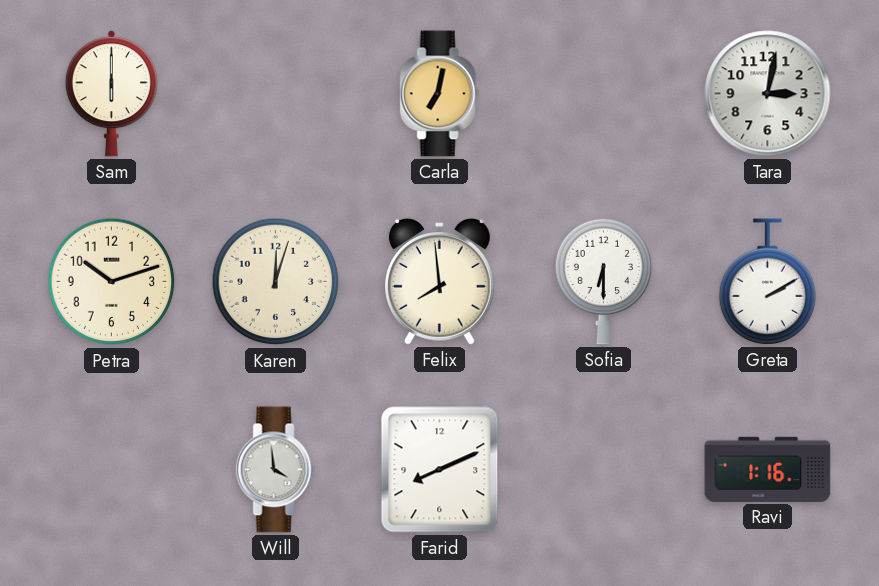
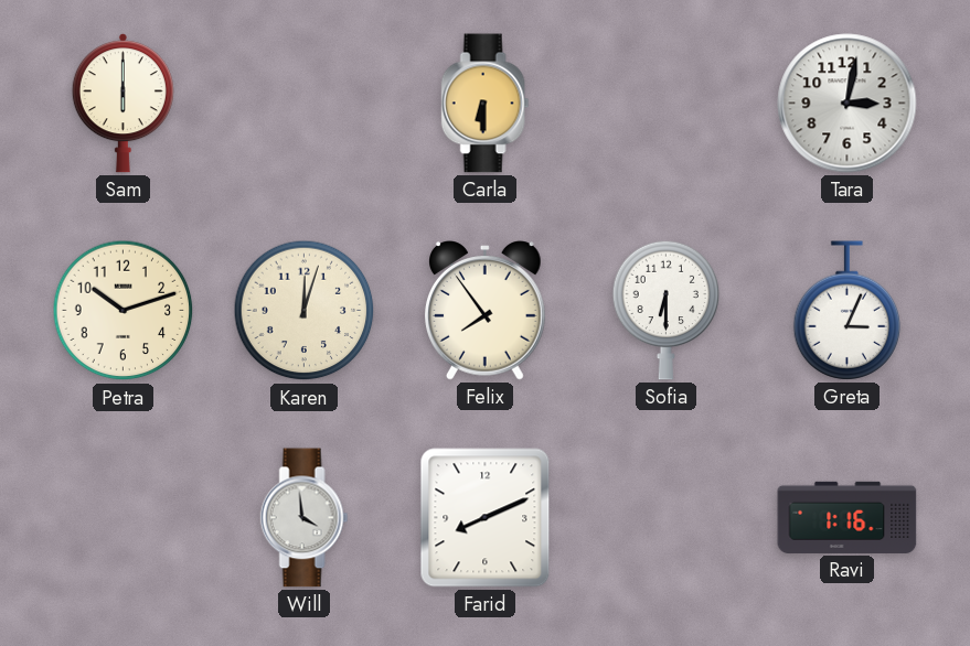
Carla: 7:02 -> 6:30 (486, 104)
Felix: 7:59 -> 7:54 (486, 311)
Greta: 2:10 -> 3:04 (848, 311)
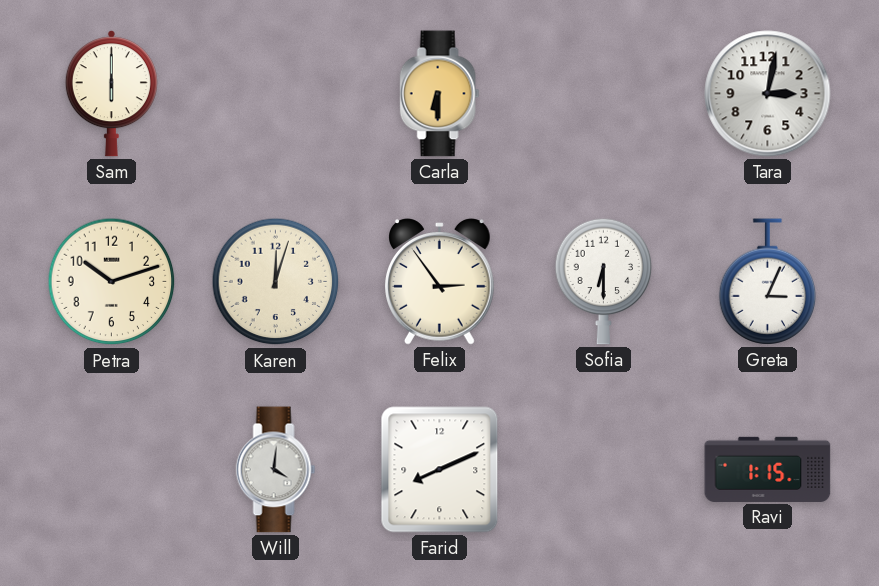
Felix: 7:54 -> 2:54 (440, 282)
Will: 3:59 -> 4:01 (276, 470)
Ravi: 1:16 -> 1:15 (768, 469)
